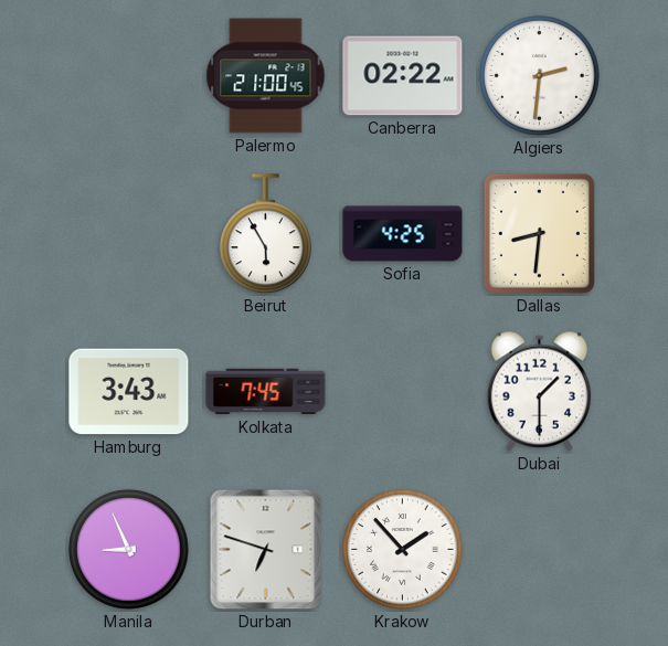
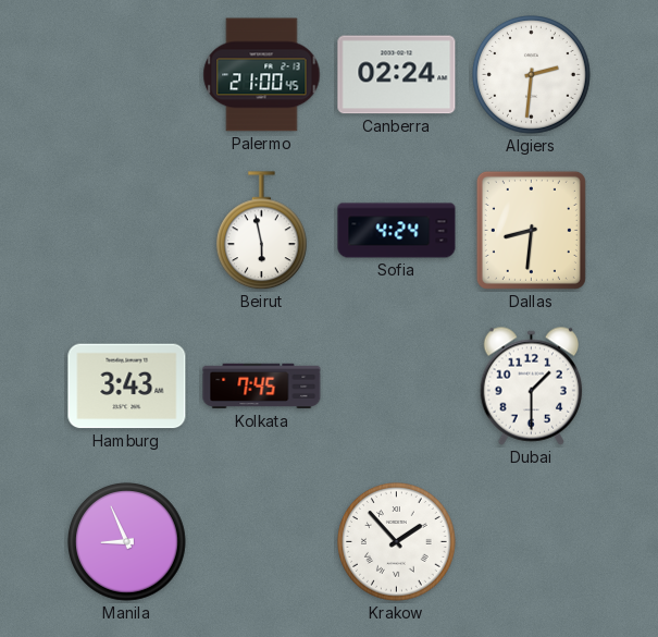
Canberra: 02:22 -> 02:24 (397, 75)
Beirut: 5:55 -> 5:58 (261, 231)
Sofia: 4:25 -> 4:24 (397, 231)
Durban: 6:48 -> none (266, 550)
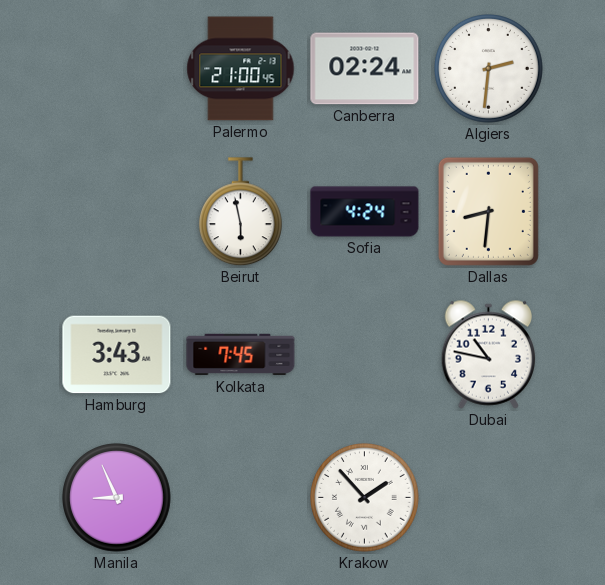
Dubai: 1:30 -> 10:47 (489, 354)
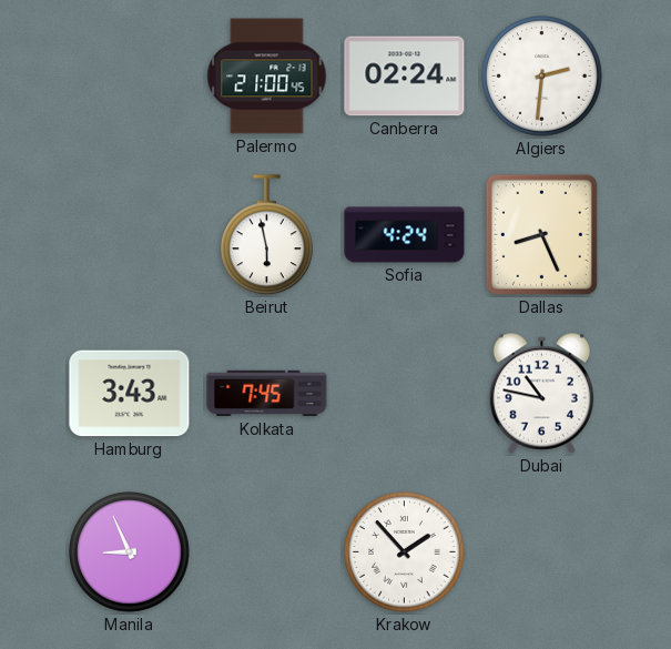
Dallas: 8:31 -> 8:26 (541, 234)
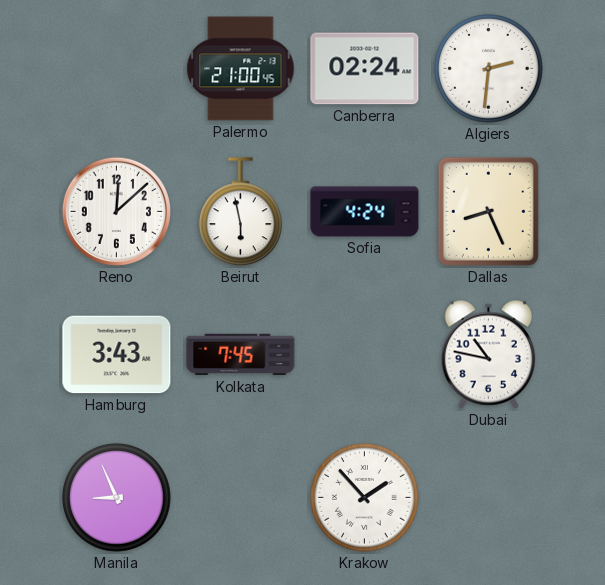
Reno: none -> 12:08 (116, 211)
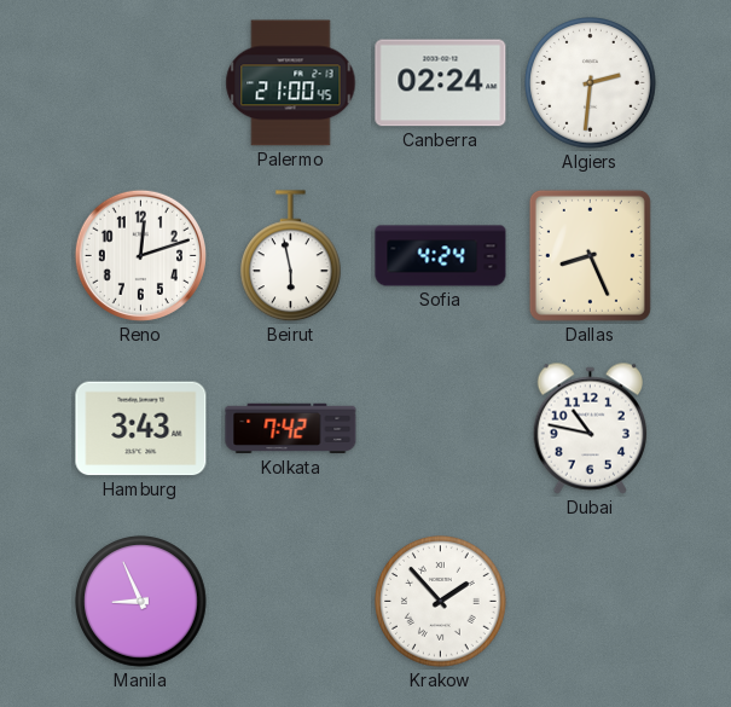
Reno: 12:08 -> 12:12 (140, 255)
Kolkata: 7:45 -> 7:42 (291, 429)
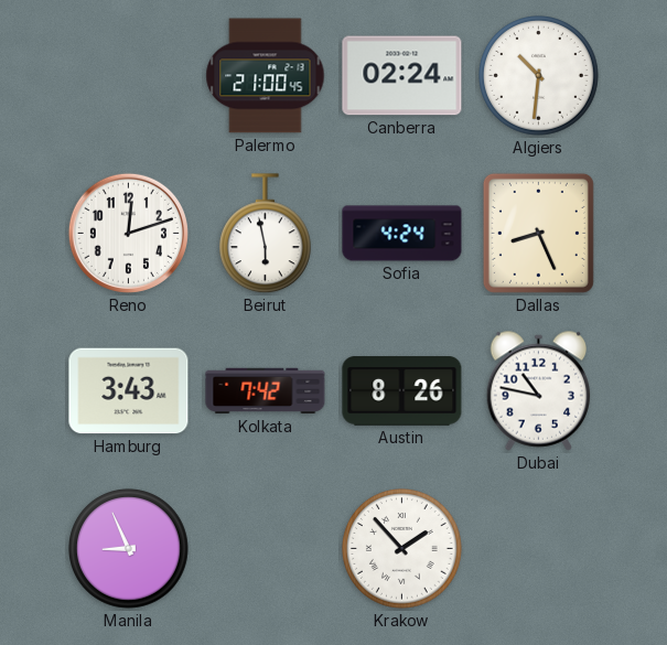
Algiers: 2:31 -> 10:31 (539, 76)
Austin: none -> 8:26 (402, 391)
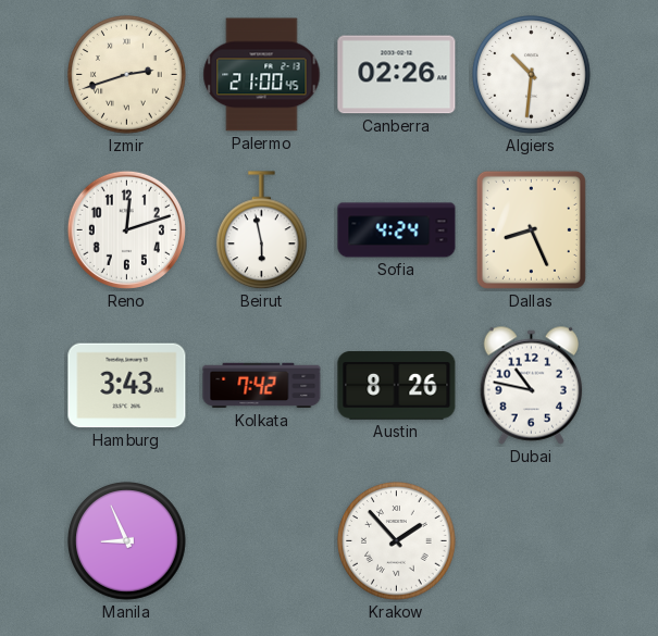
Izmir: none -> 2:42 (127, 75)
Canberra: 02:24 -> 02:26 (397, 75)
